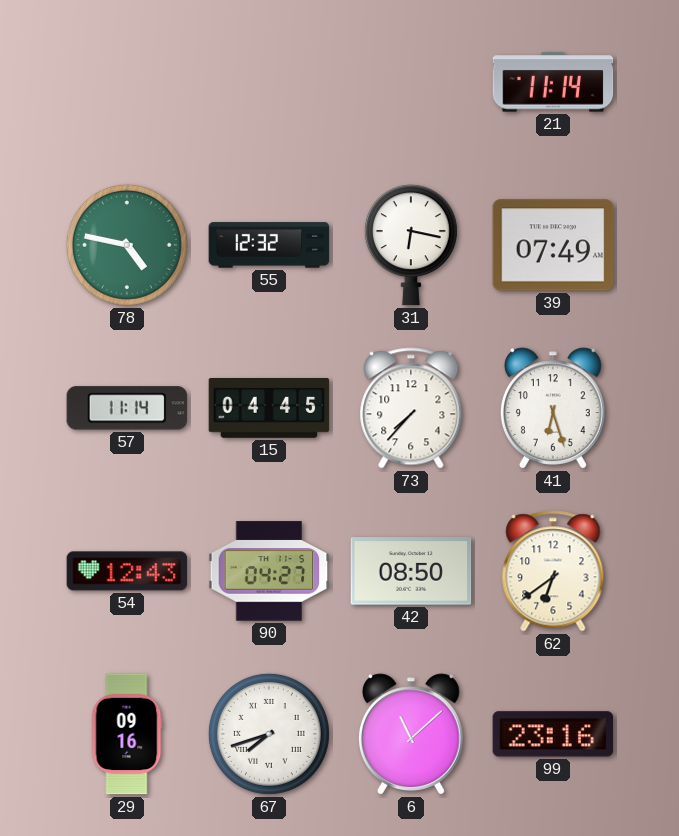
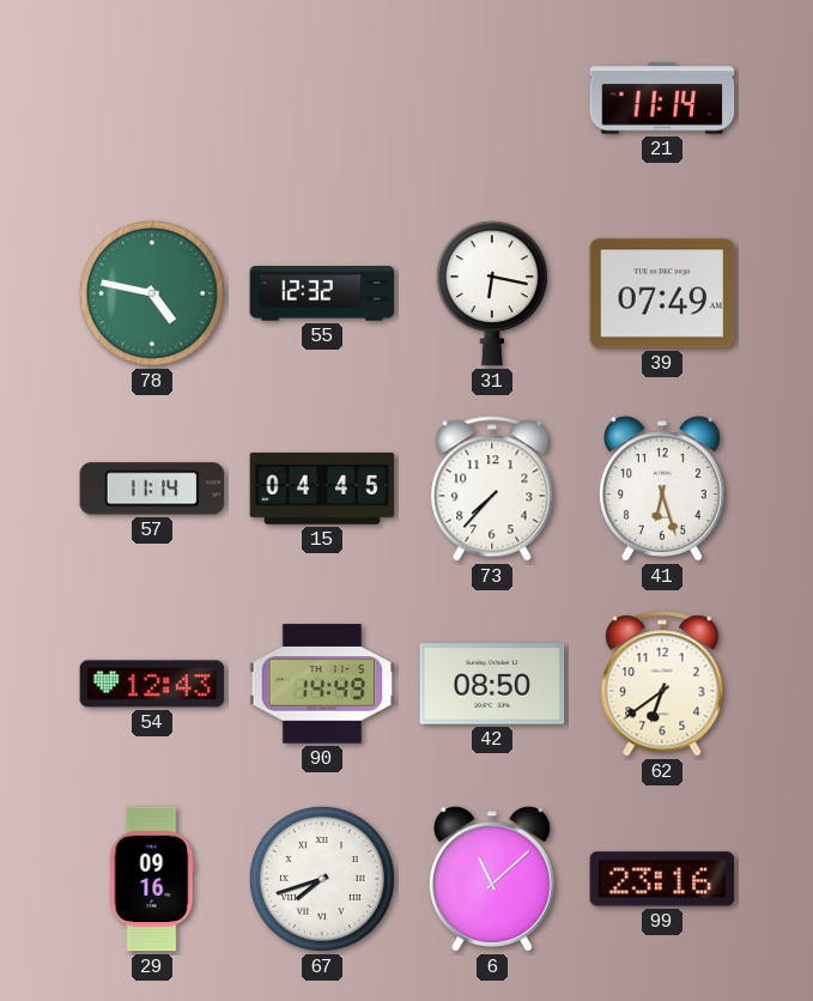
90: 04:27 -> 14:49 (322, 684)
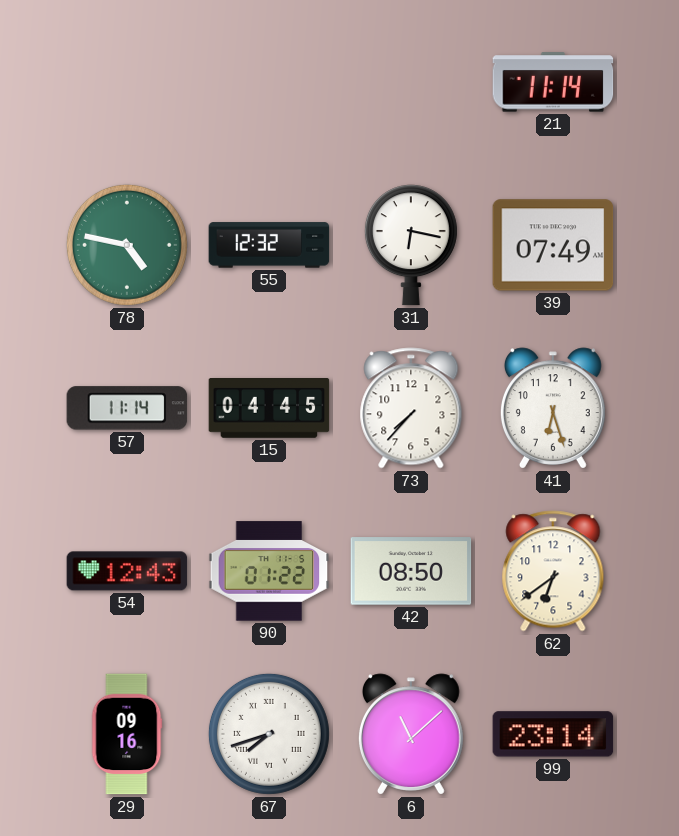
90: 14:49 -> 01:22 (269, 571)
99: 23:16 -> 23:14 (553, 734)
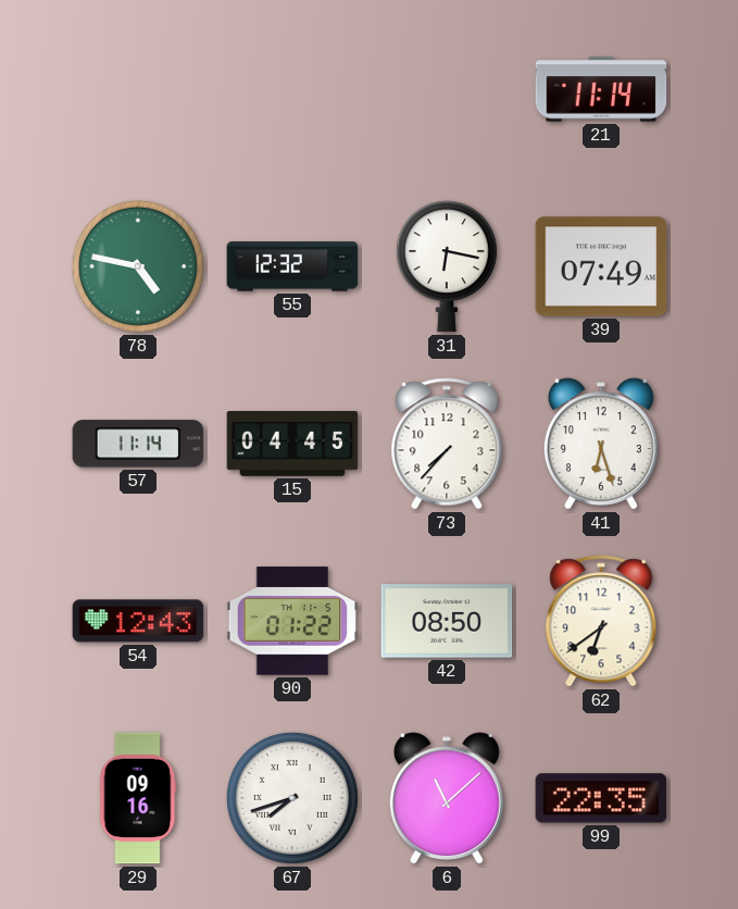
99: 23:14 -> 22:35 (601, 798)
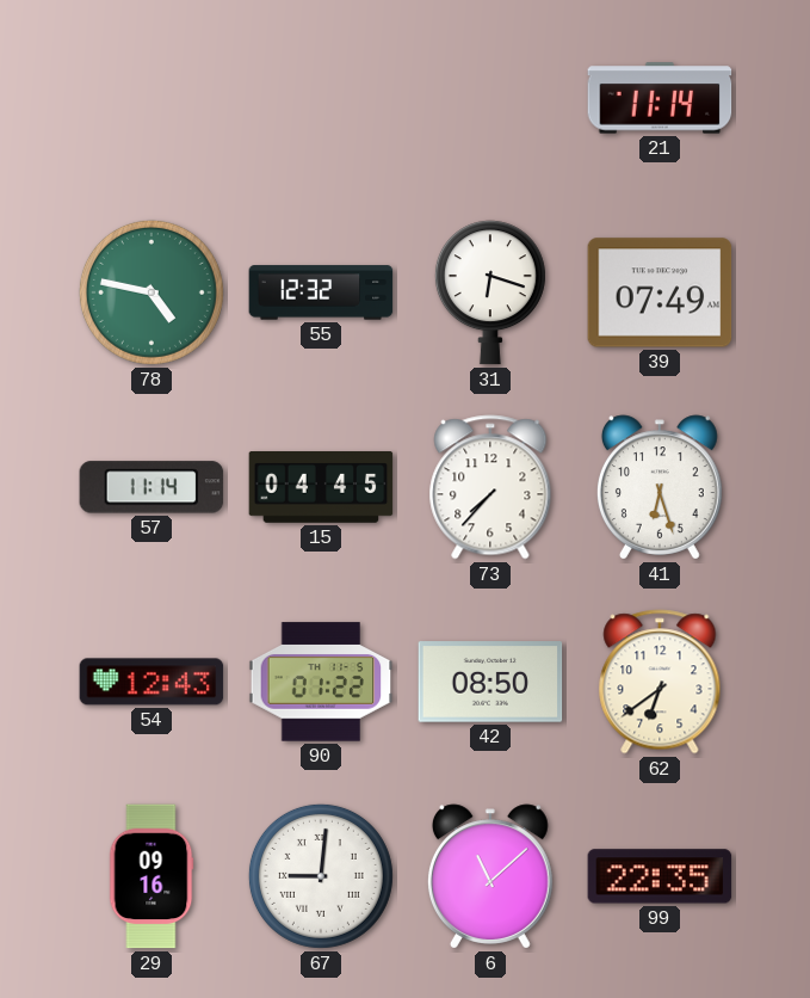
31: 6:17 -> 6:18 (490, 292)
67: 7:42 -> 9:01 (321, 876)
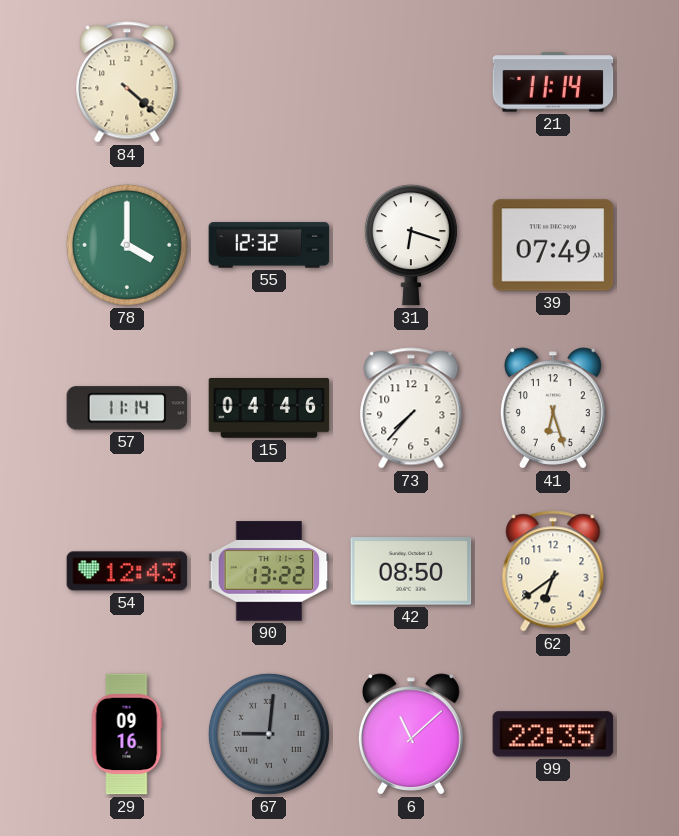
84: none -> 4:22 (127, 82)
78: 4:47 -> 4:00 (127, 245)
15: 04:45 -> 04:46 (269, 409)
90: 01:22 -> 13:22 (269, 571)
67 dial: white -> grey (269, 734)
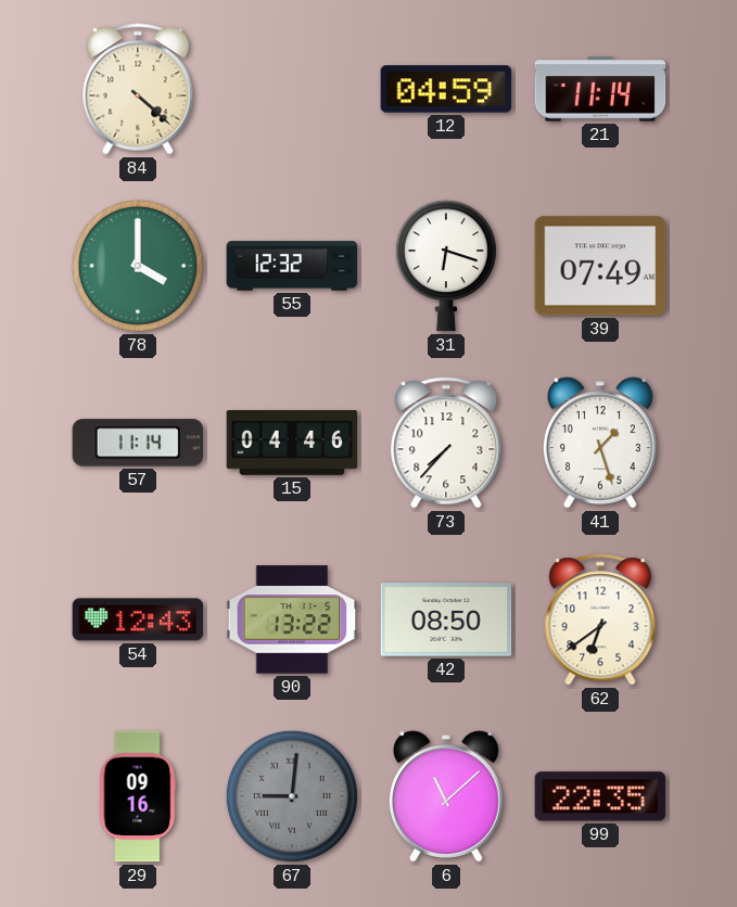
12: none -> 04:59 (446, 89)
41: 6:27 -> 1:27 (600, 443)
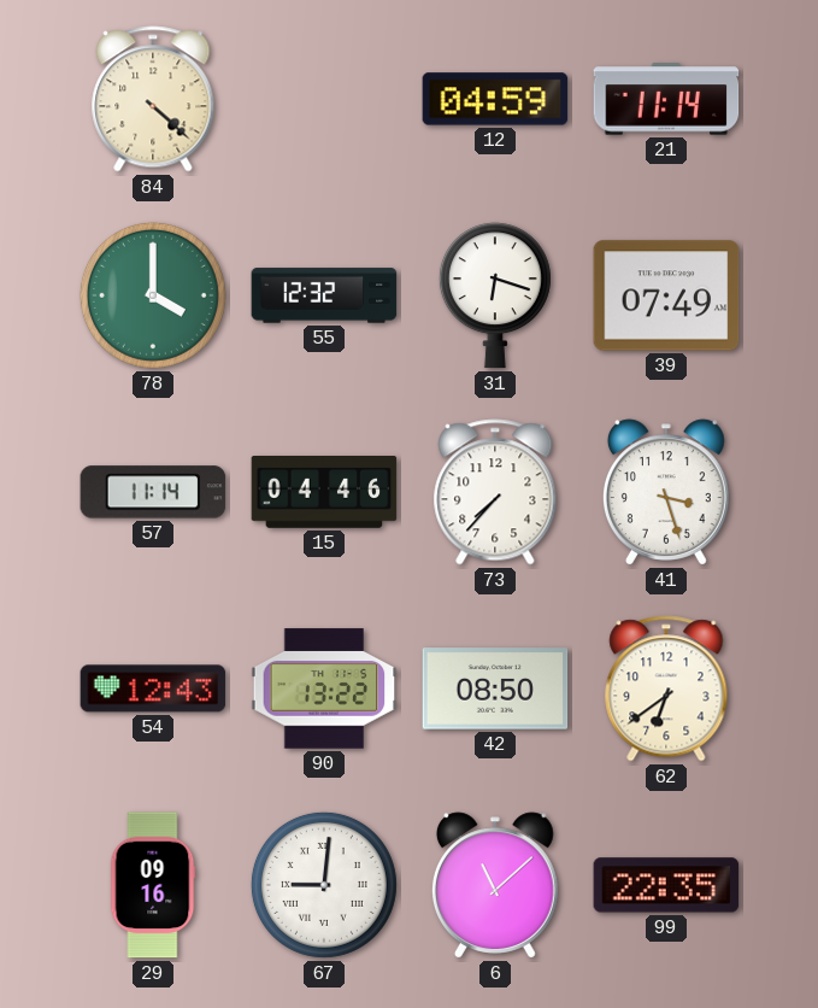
41: 1:27 -> 3:27 (666, 492)
67 dial: grey -> white (324, 885)
